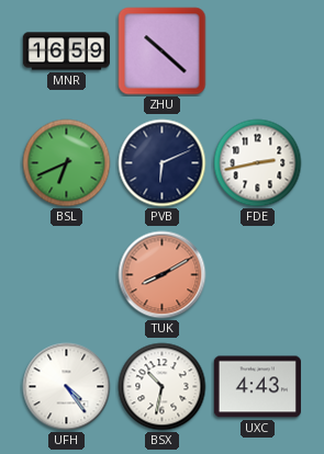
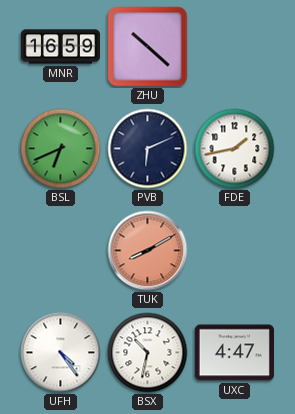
FDE: 2:43 -> 1:43 (235, 149)
UXC: 4:43 -> 4:47 (234, 353)
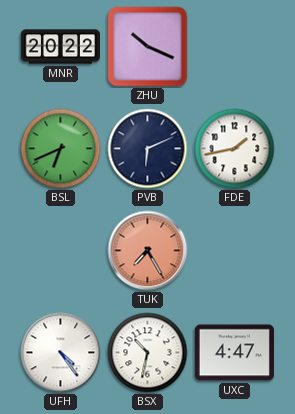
MNR: 16:59 -> 20:22 (60, 47)
ZHU: 10:22 -> 10:19 (148, 47)
TUK: 8:10 -> 7:25 (148, 251)
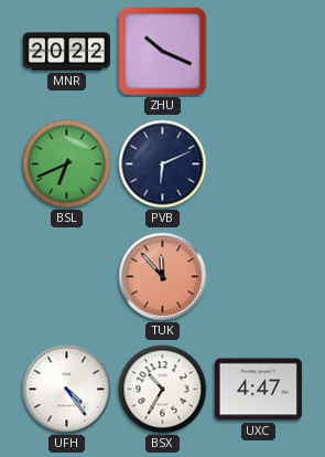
FDE: 1:43 -> none (235, 149)
TUK: 7:25 -> 11:53 (163, 277)
BSX: 10:32 -> 10:35 (163, 390)
